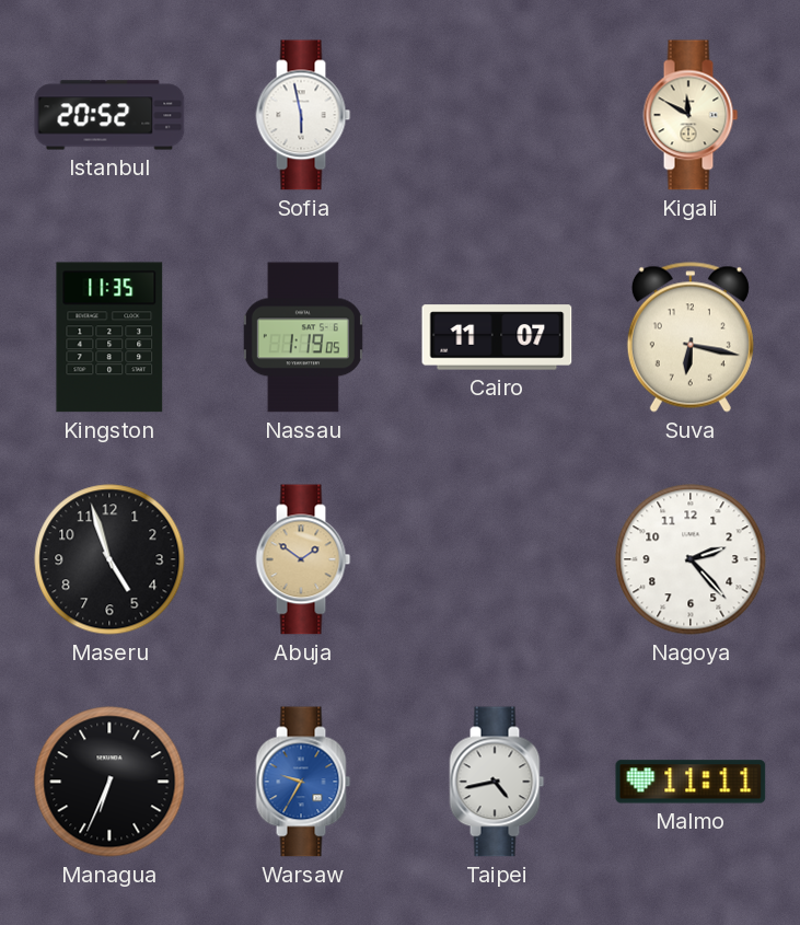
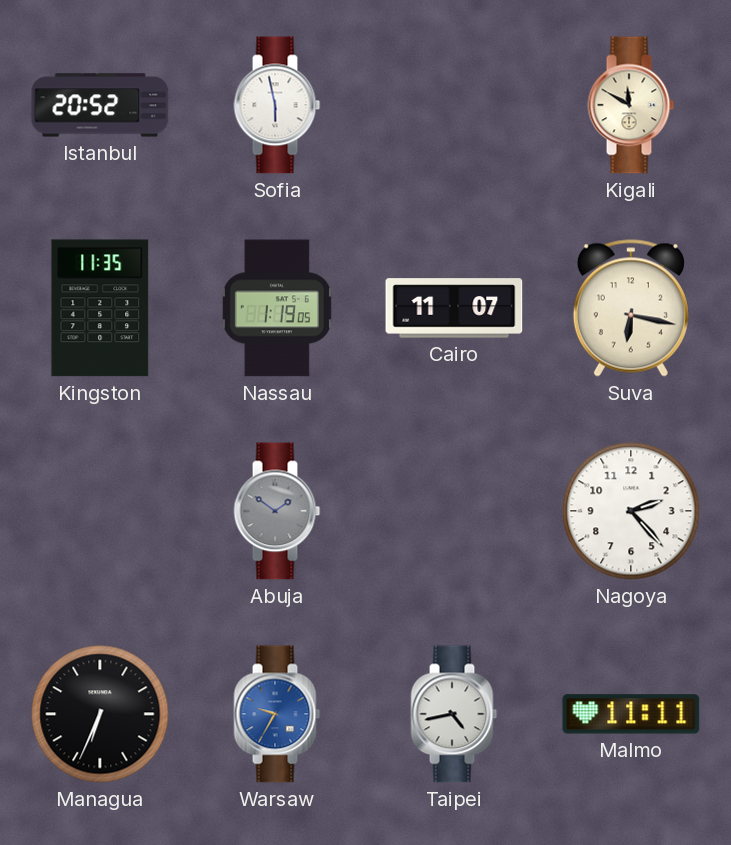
Maseru: 4:57 -> none (109, 559)
Abuja dial: champagne -> grey (277, 511)
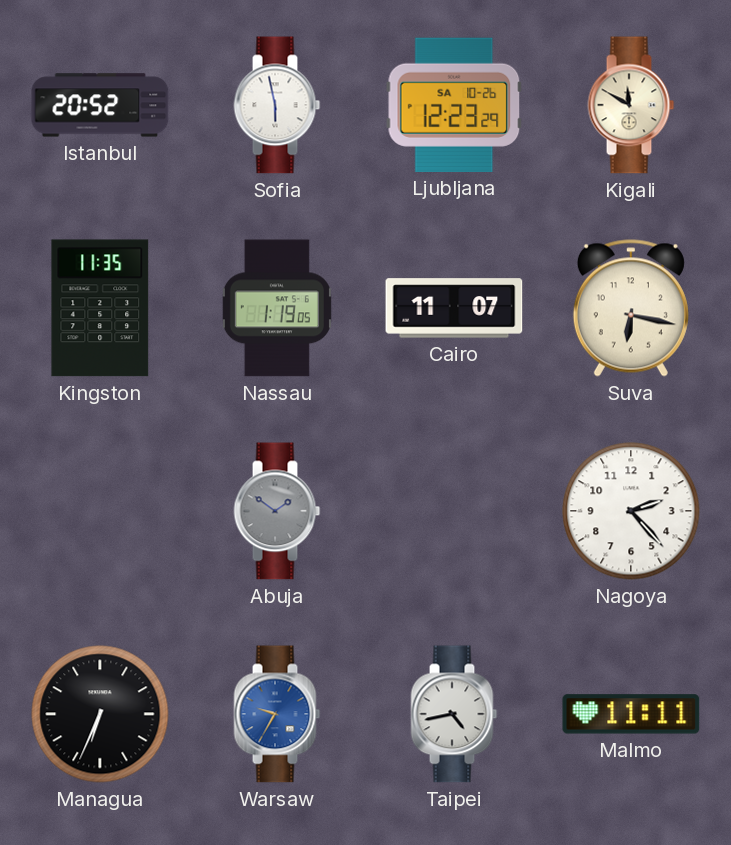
Ljubljana: none -> 12:23 (454, 105)
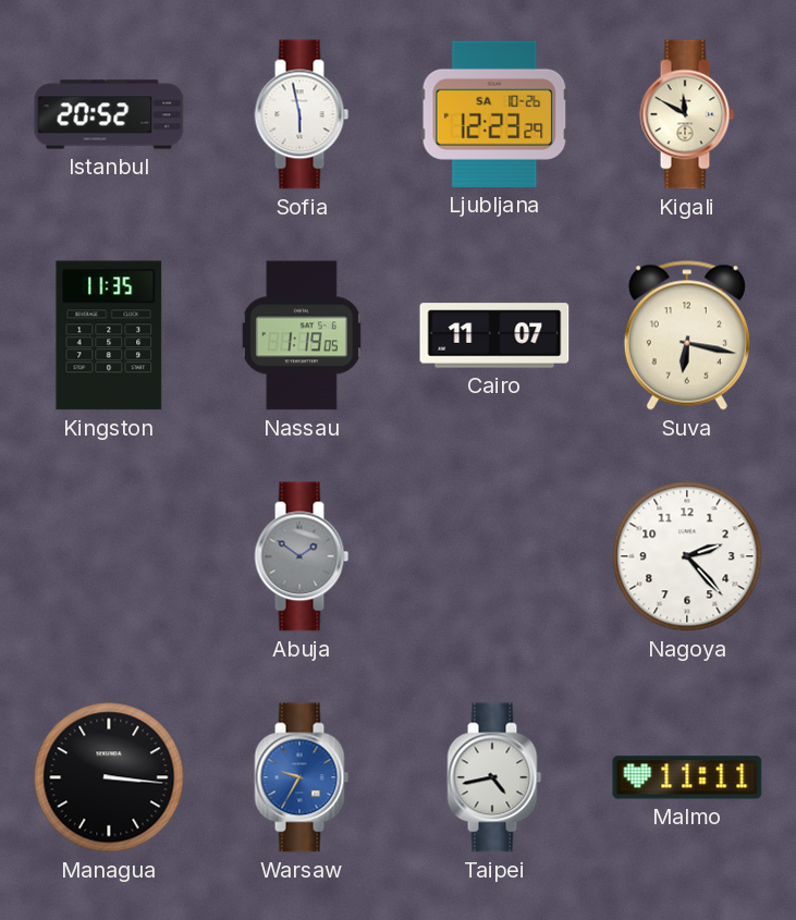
Managua: 6:34 -> 3:16 (109, 777)
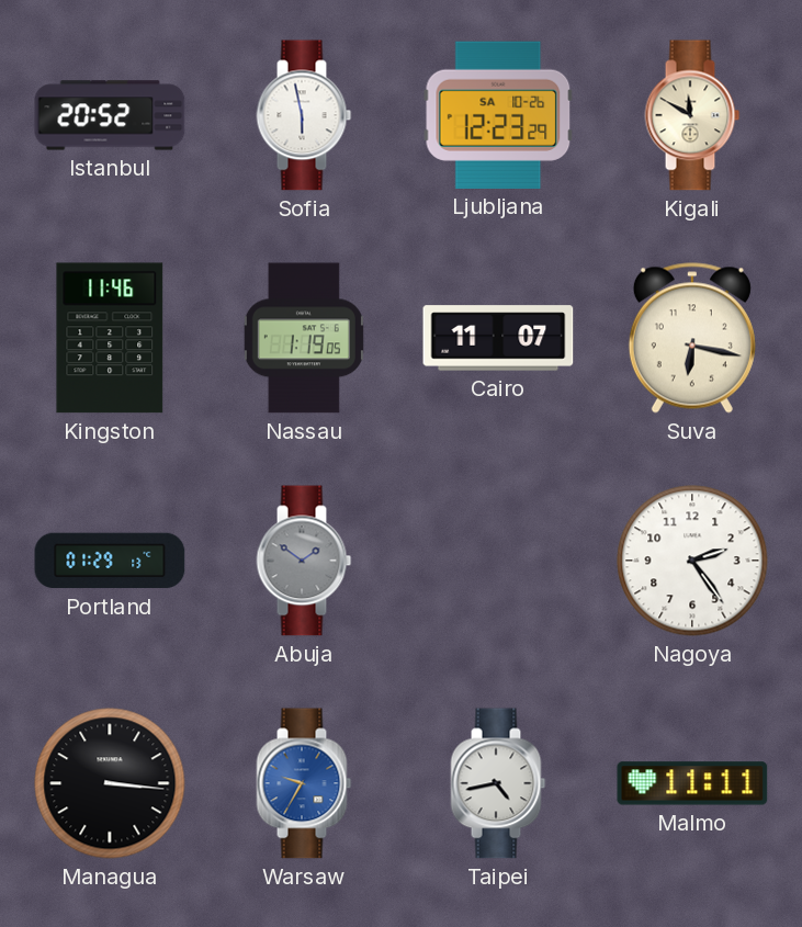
Kingston: 11:35 -> 11:46 (110, 338)
Portland: none -> 01:29 (110, 561)
Nagoya: 2:23 -> 2:24 (692, 561)
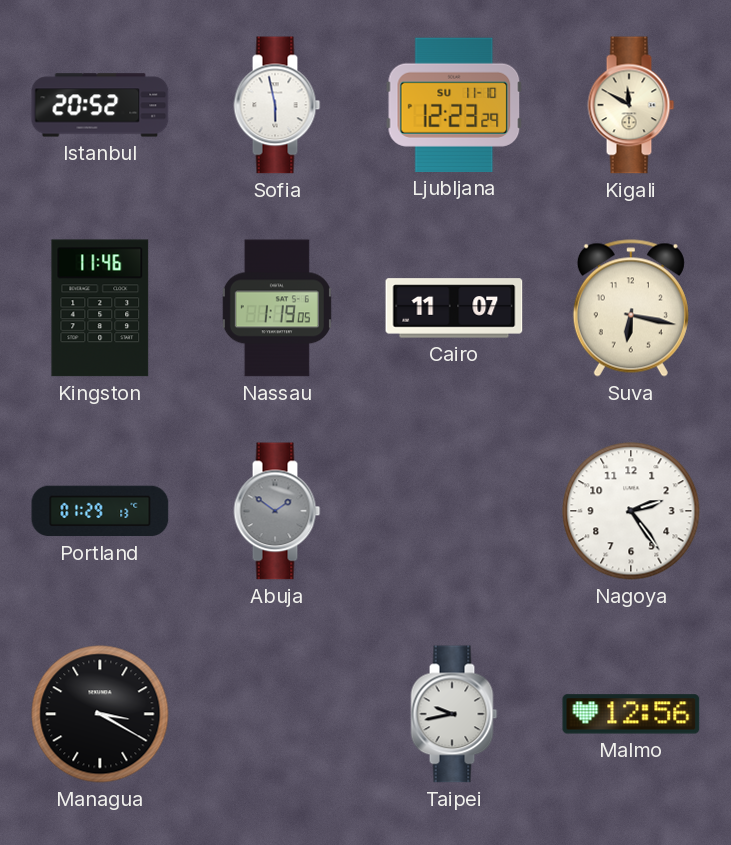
Ljubljana date: SA 10-26 -> SU 11-10 (454, 105)
Managua: 3:16 -> 3:20 (100, 714)
Warsaw: 9:35 -> none (304, 783)
Taipei: 4:43 -> 9:43 (454, 714)
Malmo: 11:11 -> 12:56 (631, 714)
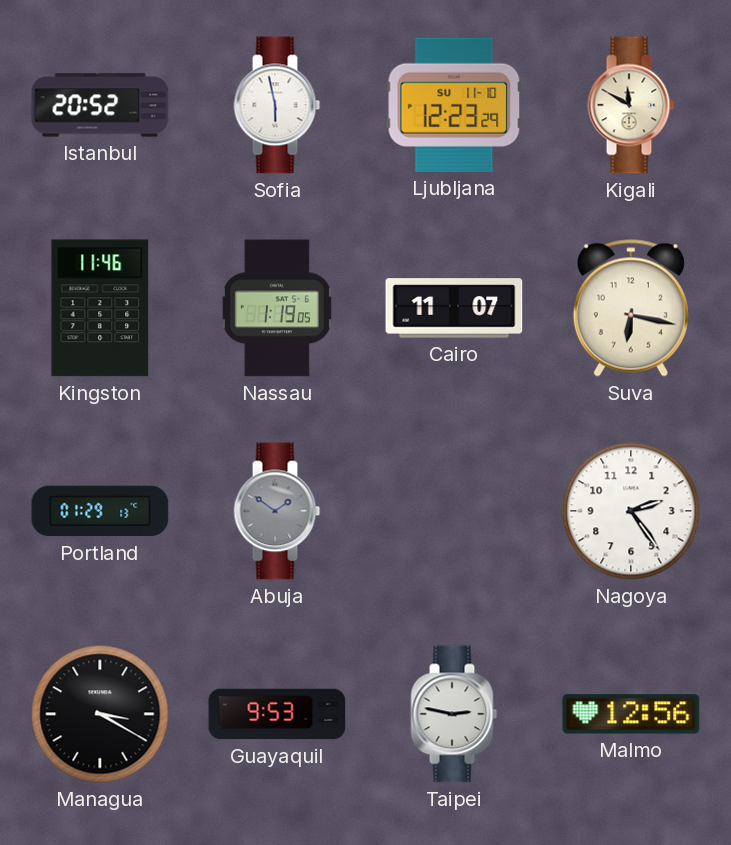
Guayaquil: none -> 9:53 (277, 714)
Taipei: 9:43 -> 2:47 (454, 714)
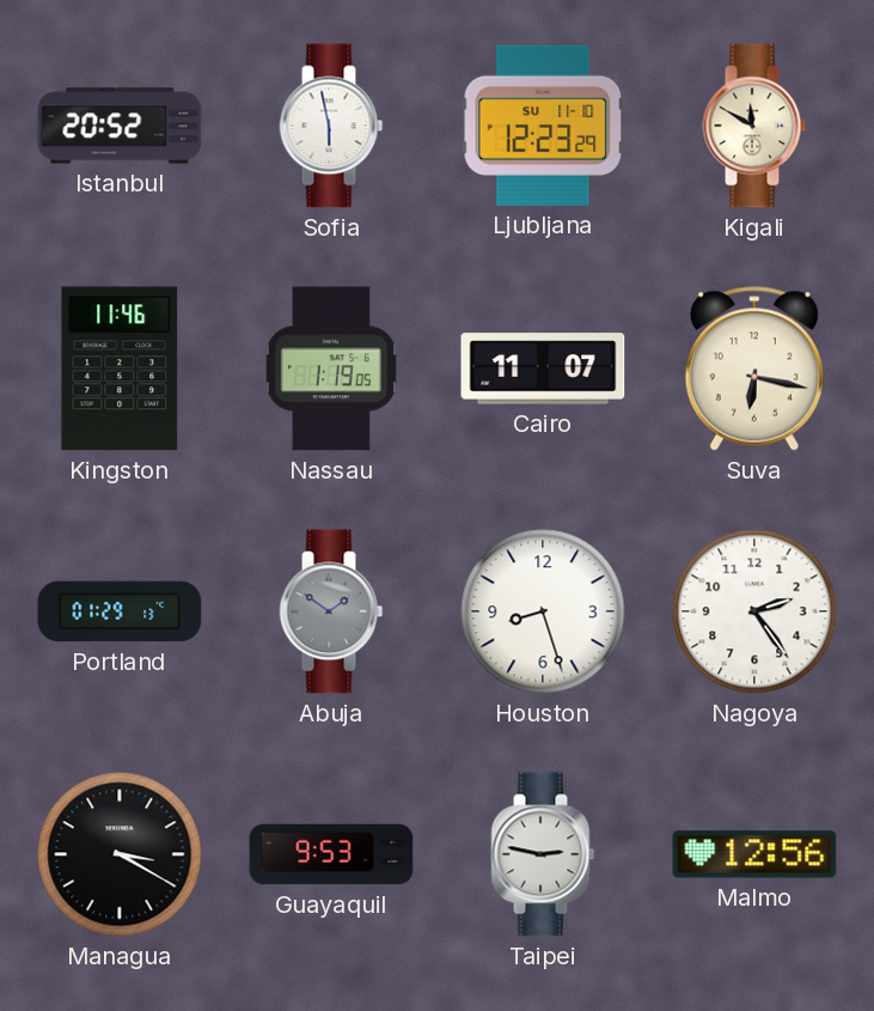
Houston: none -> 8:27 (543, 611)
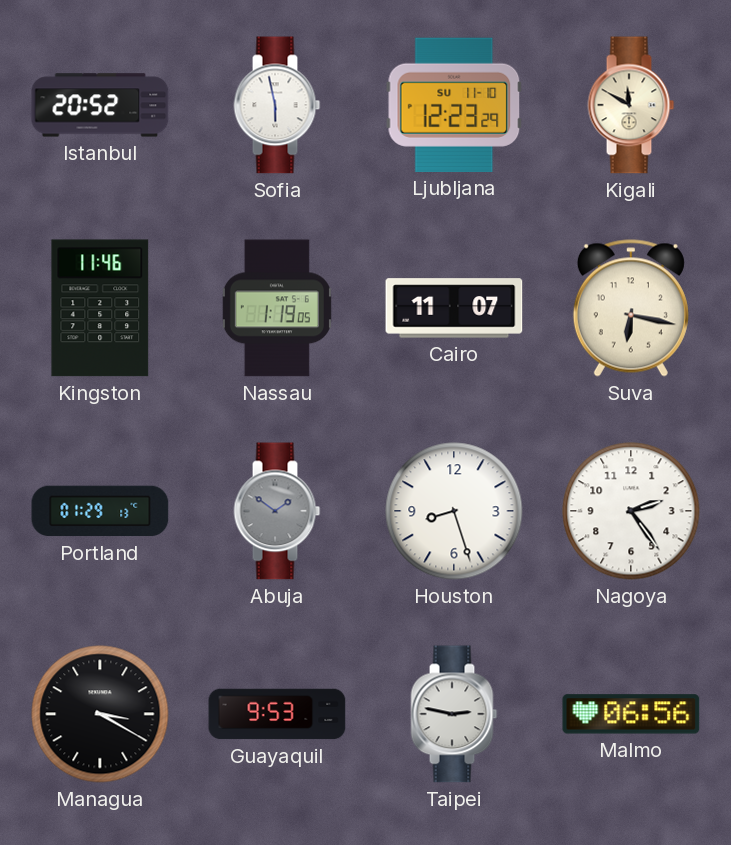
Malmo: 12:56 -> 06:56 (631, 714)
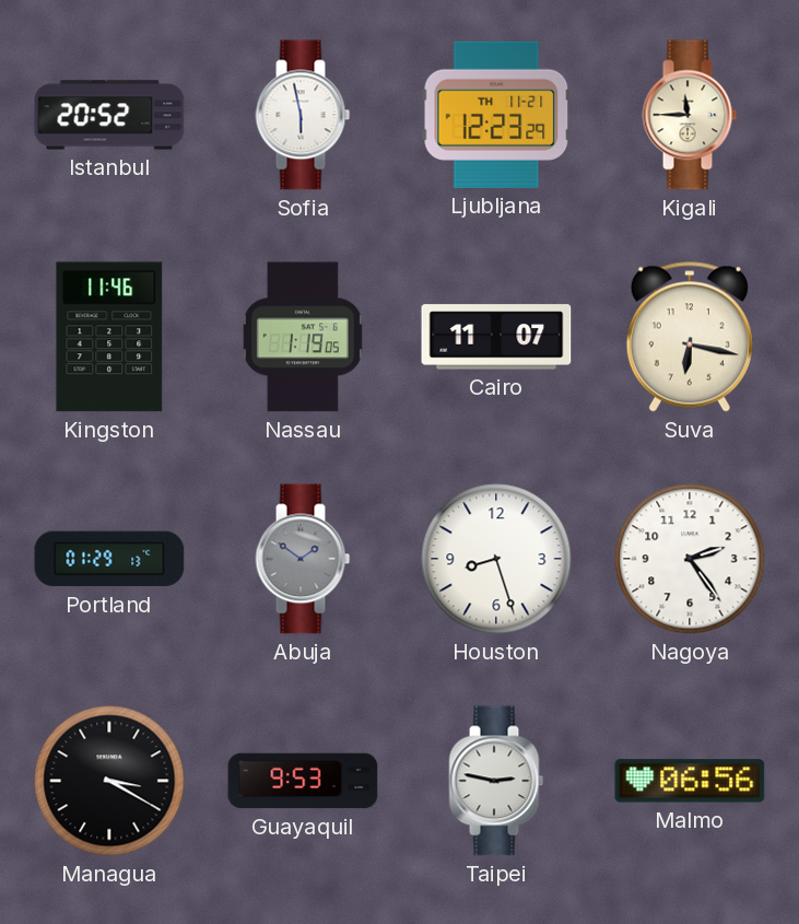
Ljubljana date: SU 11-10 -> TH 11-21 (496, 115)
Kigali: 11:50 -> 11:45 (690, 115)
